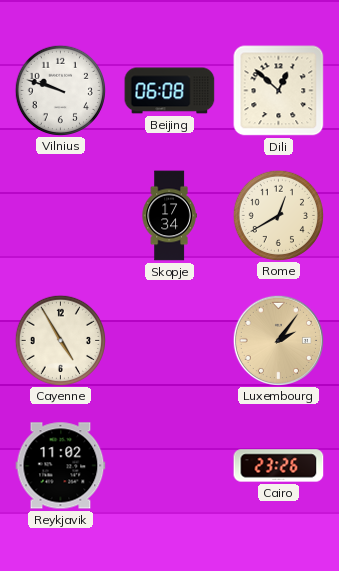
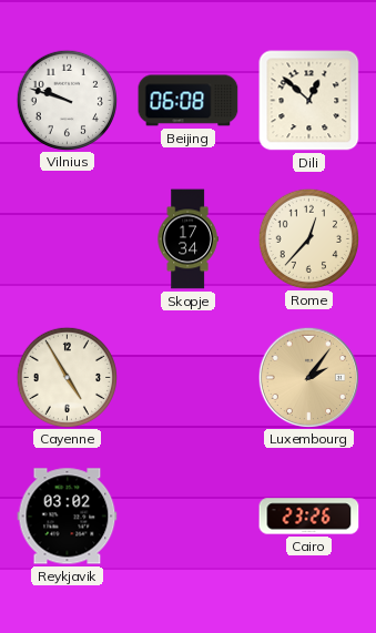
Rome: 12:40 -> 12:37 (308, 238)
Reykjavik: 11:02 -> 03:02 (68, 517)
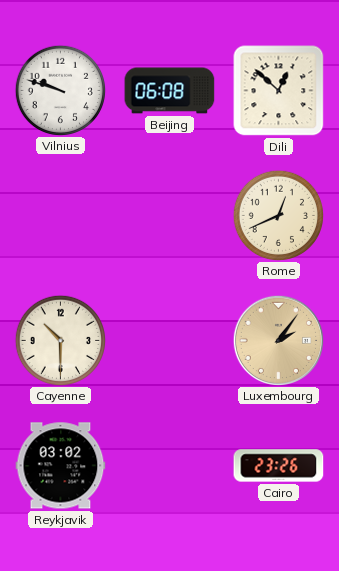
Skopje: 17:34 -> none (187, 239)
Rome: 12:37 -> 12:41 (278, 215)
Cayenne: 4:55 -> 10:30 (60, 340)
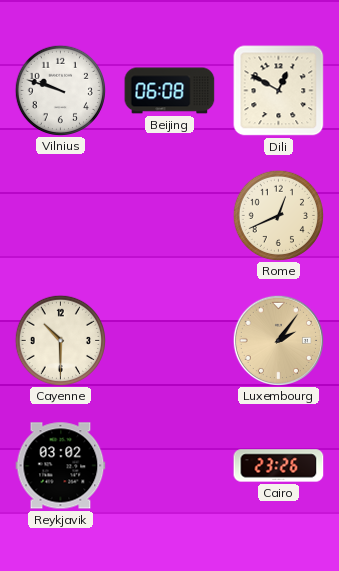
Dili: 12:52 -> 12:50 (279, 91)
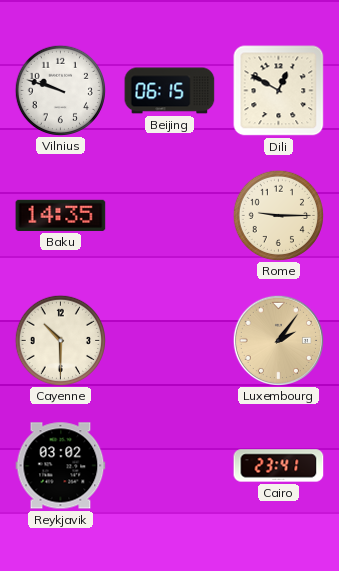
Beijing: 06:08 -> 06:15 (170, 91)
Baku: none -> 14:35 (61, 215)
Rome: 12:41 -> 9:15 (278, 215)
Cairo: 23:26 -> 23:41 (279, 466)
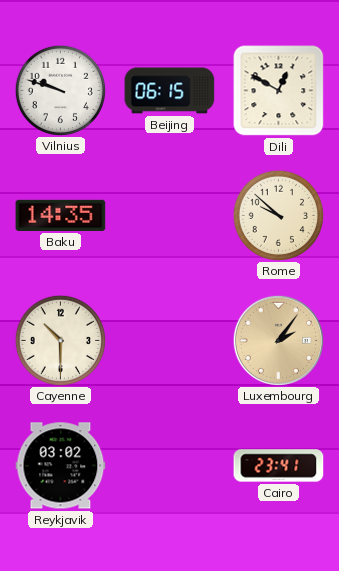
Rome: 9:15 -> 9:52 (278, 215)
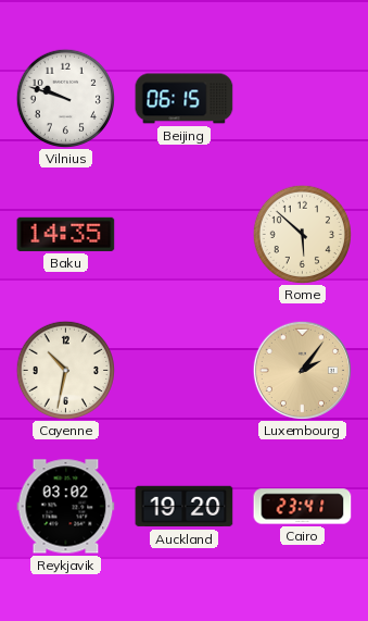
Dili: 12:50 -> none (279, 91)
Rome: 9:52 -> 5:52 (302, 234)
Cayenne: 10:30 -> 10:32 (65, 370)
Auckland: none -> 19:20 (185, 507)
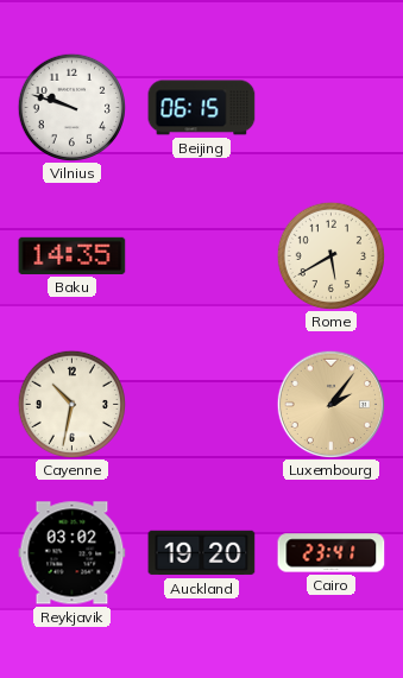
Rome: 5:52 -> 5:40 (330, 255)
